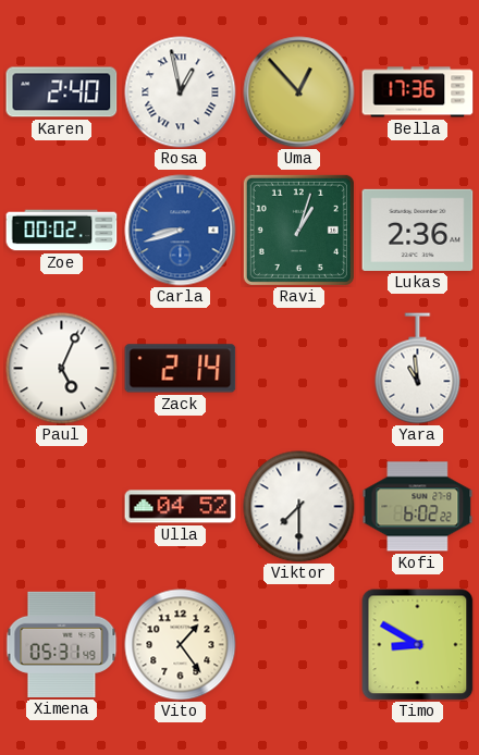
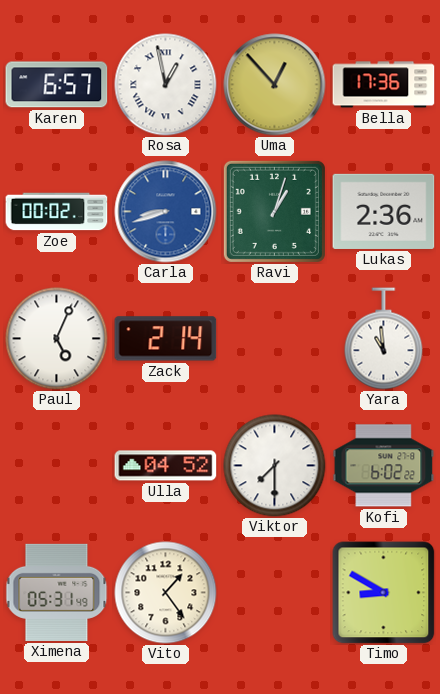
Karen: 2:40 -> 6:57 (57, 85)
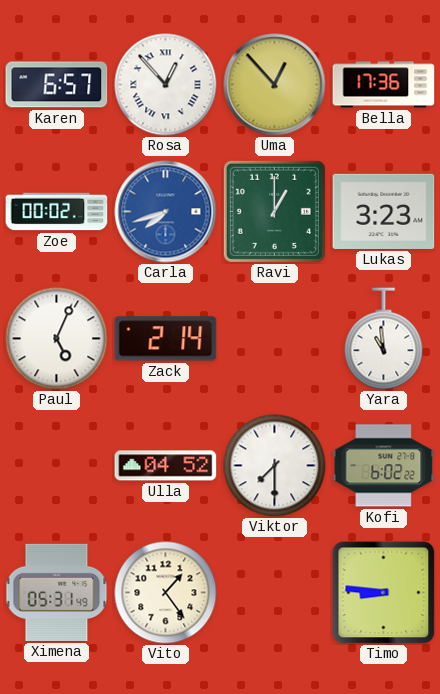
Rosa: 12:58 -> 12:53 (166, 85)
Carla: 8:42 -> 7:42 (166, 212)
Ravi: 1:03 -> 1:00 (274, 211)
Lukas: 2:36 -> 3:23 (384, 211)
Timo: 8:50 -> 8:46 (384, 593)
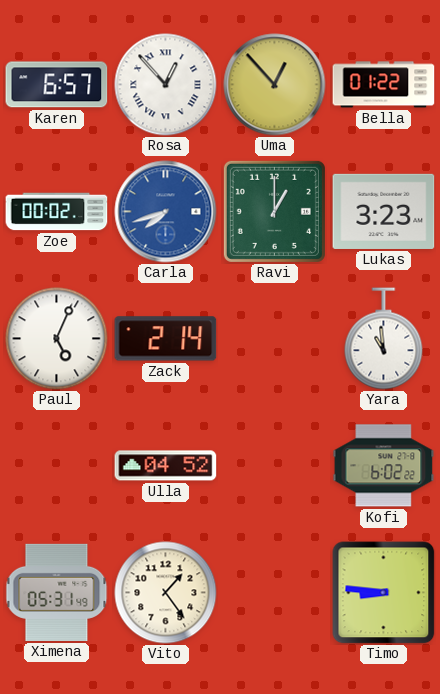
Bella: 17:36 -> 01:22 (384, 85)
Viktor: 7:30 -> none (275, 466)
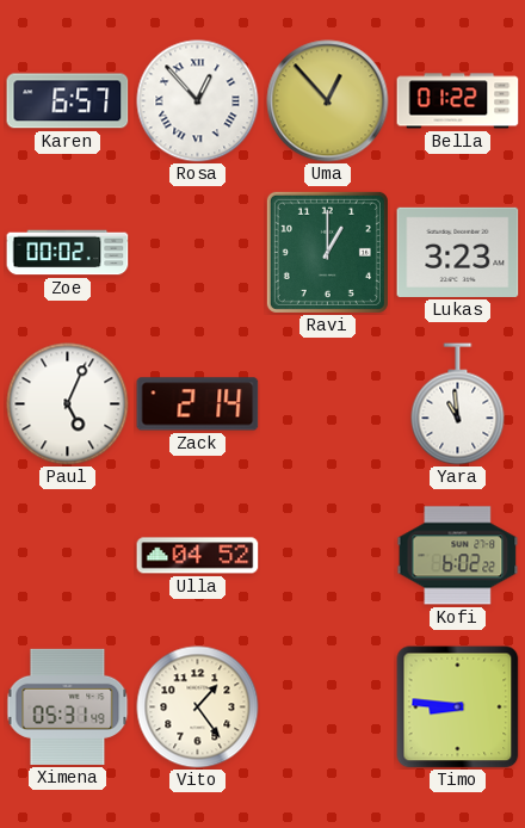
Carla: 7:42 -> none (166, 212)
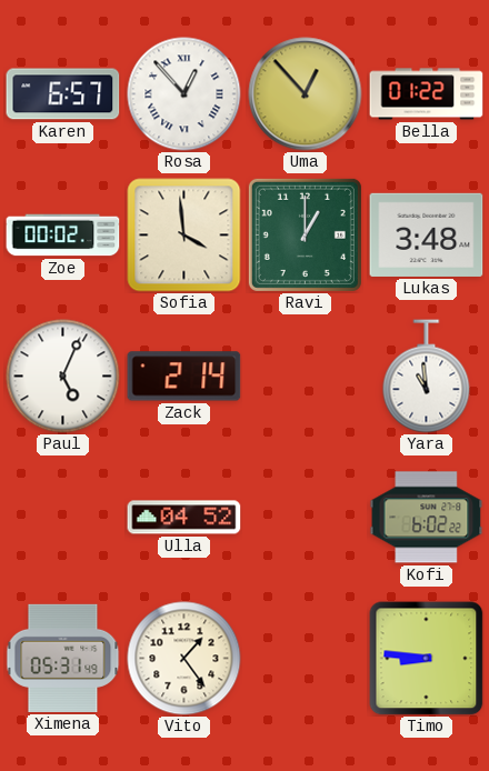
Sofia: none -> 3:59 (184, 236)
Lukas: 3:23 -> 3:48 (427, 234)
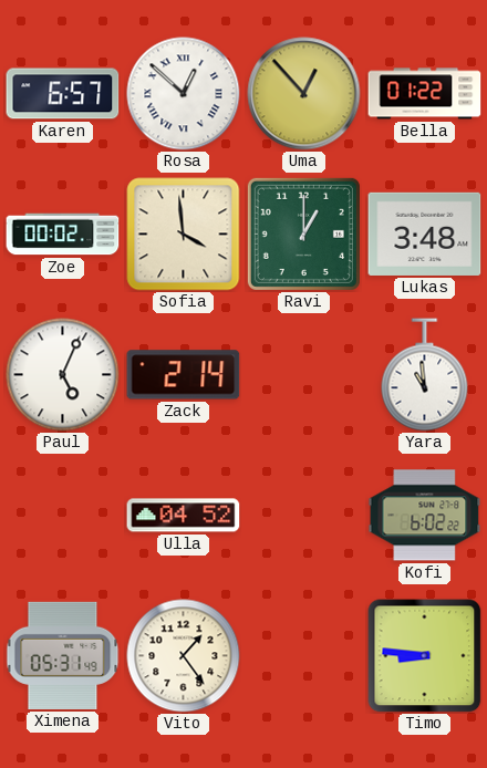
Rosa: 12:53 -> 12:52 (184, 94)
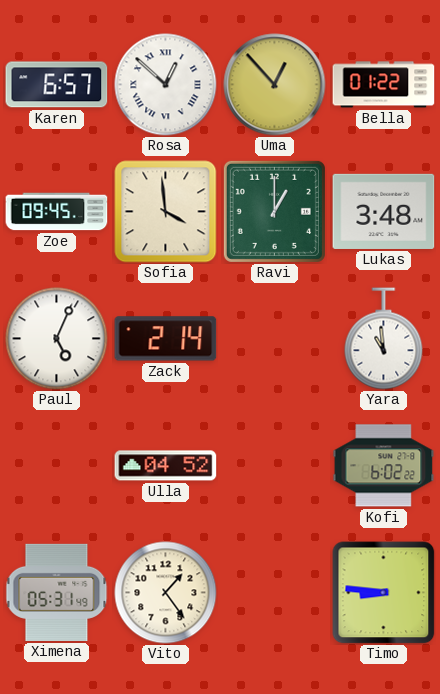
Zoe: 00:02 -> 09:45 (57, 212)
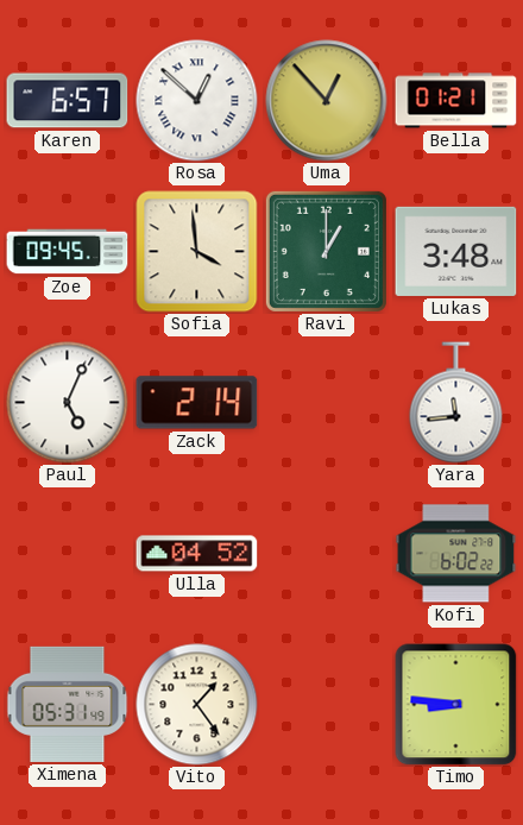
Bella: 01:22 -> 01:21 (456, 101)
Yara: 10:59 -> 11:44 (456, 403)
